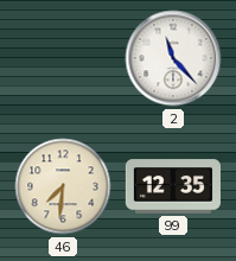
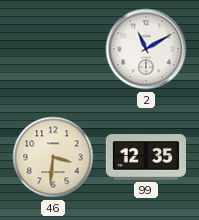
2: 11:23 -> 11:10 (146, 49)
46: 7:31 -> 3:31 (53, 157)
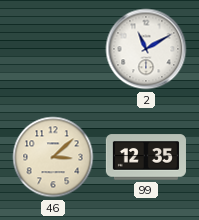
46: 3:31 -> 3:08 (53, 157)
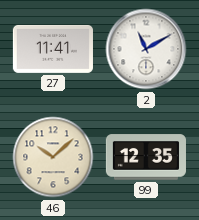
27: none -> 11:41 (53, 49)
46: 3:08 -> 10:08 (53, 157)
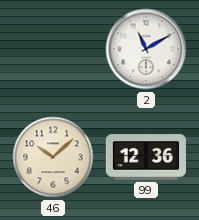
27: 11:41 -> none (53, 49)
99: 12:35 -> 12:36 (146, 157)
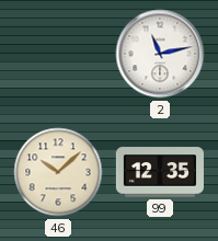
2: 11:10 -> 11:13 (160, 54)
99: 12:36 -> 12:35 (160, 172)
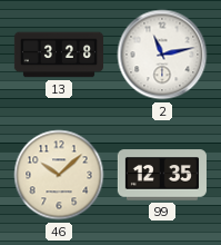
13: none -> 3:28 (58, 55)
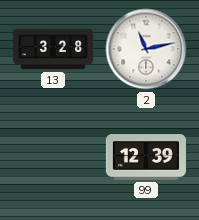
46: 10:08 -> none (59, 175)
99: 12:35 -> 12:39 (146, 157)
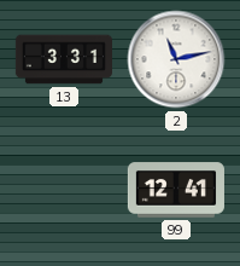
13: 3:28 -> 3:31 (63, 59)
99: 12:39 -> 12:41 (176, 190)
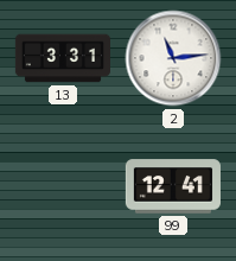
2: 11:13 -> 11:14 (173, 58)
